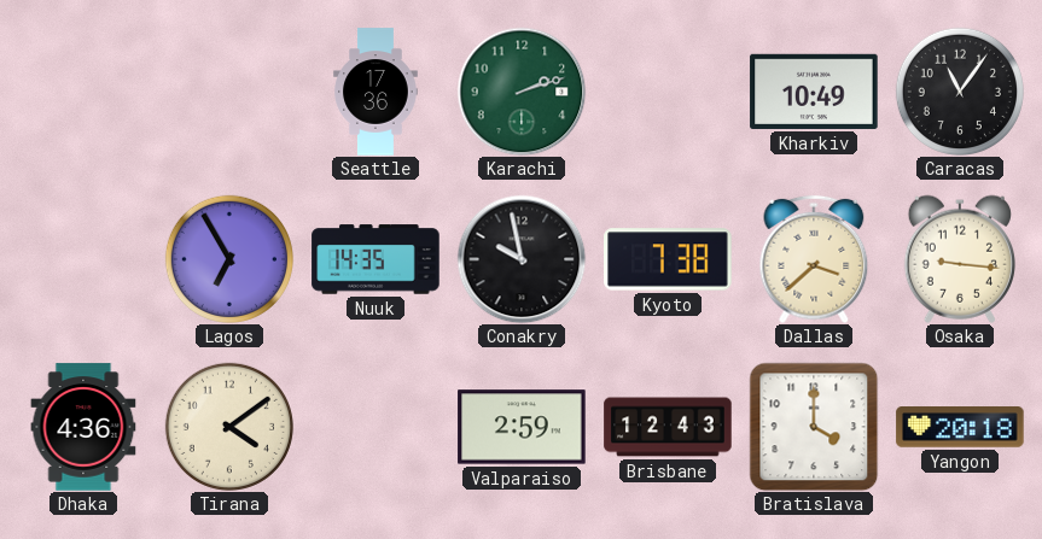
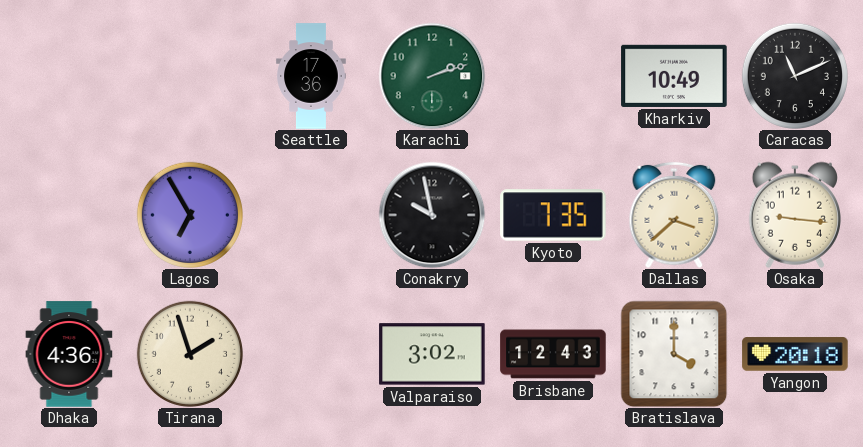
Caracas: 11:06 -> 11:11 (795, 76)
Nuuk: 14:35 -> none (376, 259)
Kyoto: 7:38 -> 7:35 (553, 215)
Tirana: 4:09 -> 1:57 (190, 354)
Valparaiso: 2:59 -> 3:02 (432, 354)
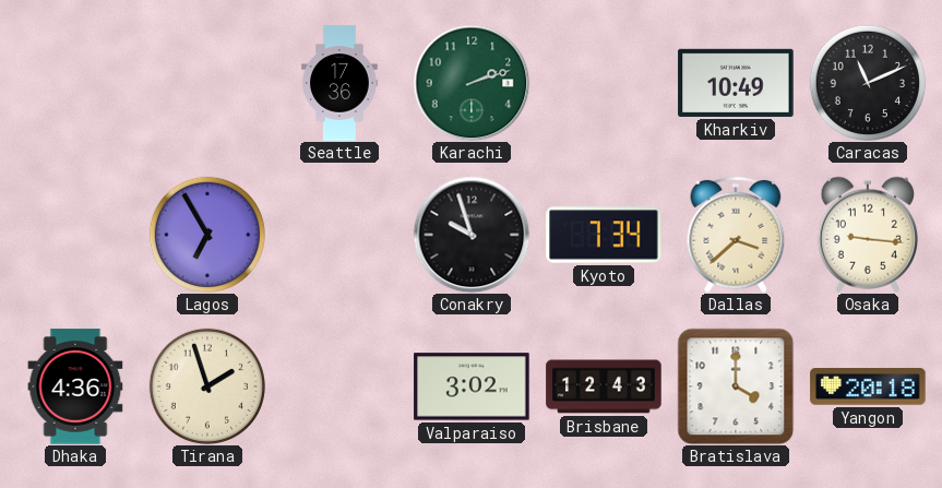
Conakry: 9:58 -> 9:57 (472, 235)
Kyoto: 7:35 -> 7:34 (604, 235)
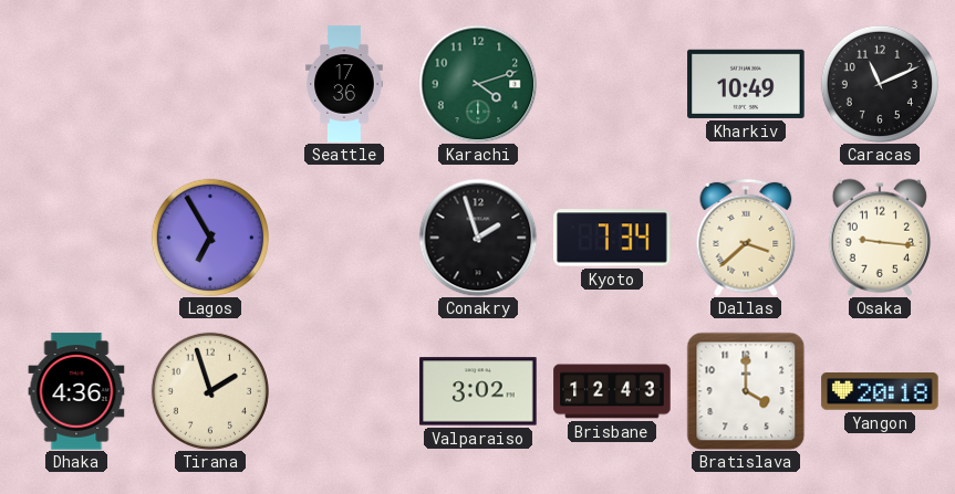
Karachi: 2:12 -> 4:12 (478, 84)
Conakry: 9:57 -> 1:57 (478, 238)
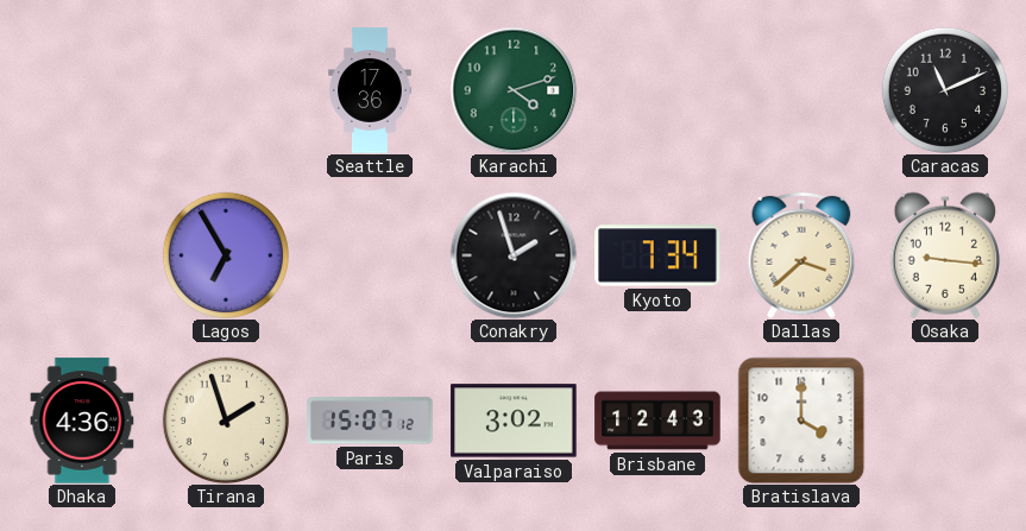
Kharkiv: 10:49 -> none (746, 84)
Paris: none -> 15:07 (370, 421)
Yangon: 20:18 -> none (880, 391)
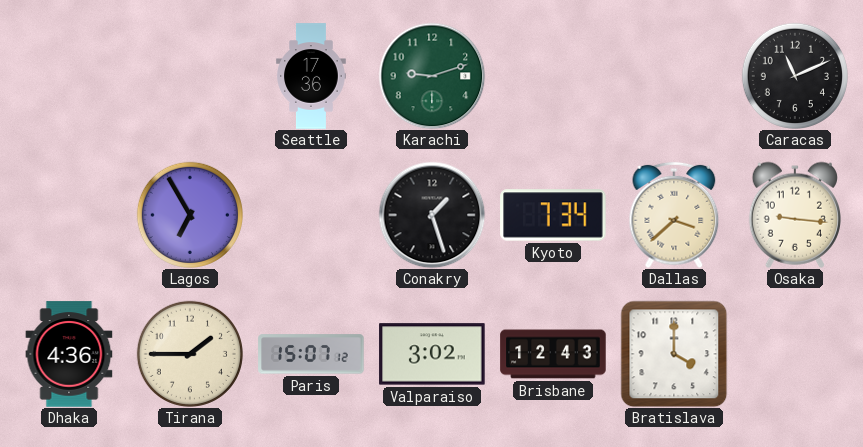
Karachi: 4:12 -> 9:12 (432, 76)
Conakry: 1:57 -> 1:27 (432, 215)
Tirana: 1:57 -> 1:45 (190, 354)
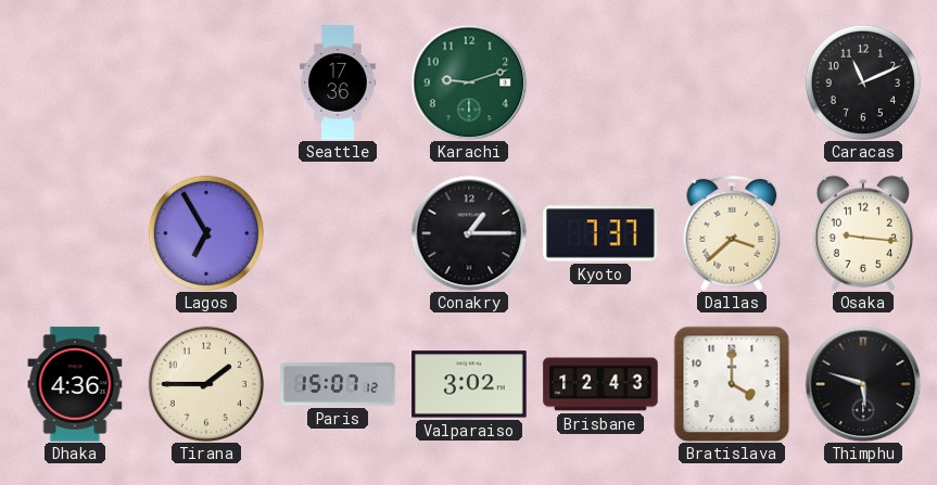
Conakry: 1:27 -> 1:15 (469, 233)
Kyoto: 7:34 -> 7:37 (600, 233)
Thimphu: none -> 5:48 (863, 384)
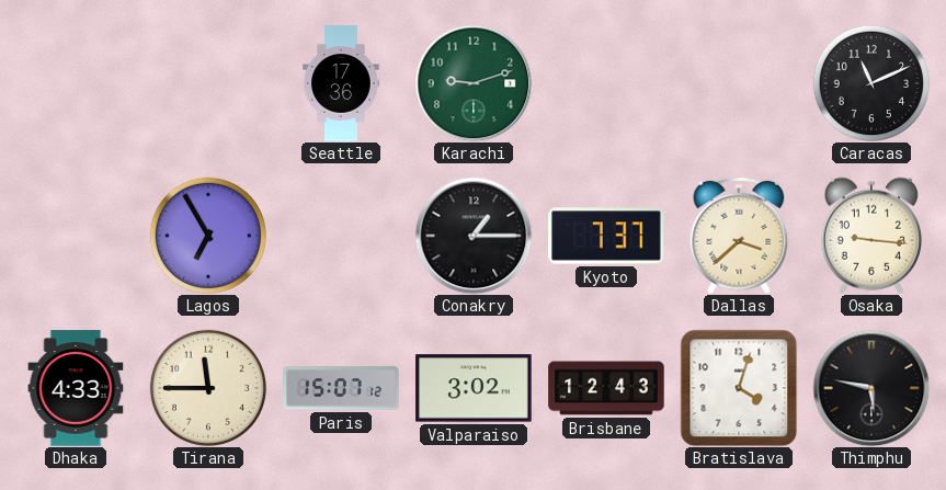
Dhaka: 4:36 -> 4:33 (76, 388)
Tirana: 1:45 -> 11:45 (208, 388)
Bratislava: 4:00 -> 4:03 (739, 388)
Thimphu: 5:48 -> 5:47 (871, 388)
